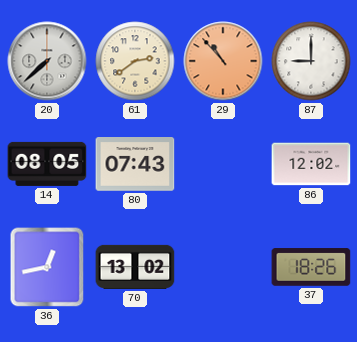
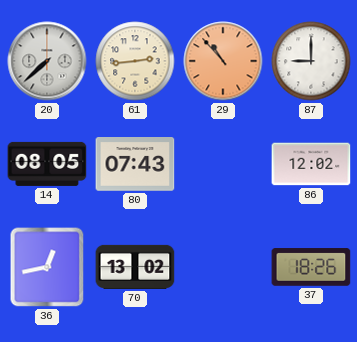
61: 2:39 -> 2:44 (135, 61)
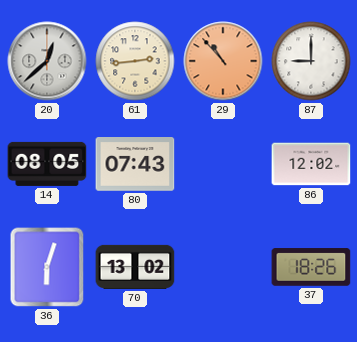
20: 7:38 -> 12:38 (47, 61)
36: 12:43 -> 6:03 (47, 267)
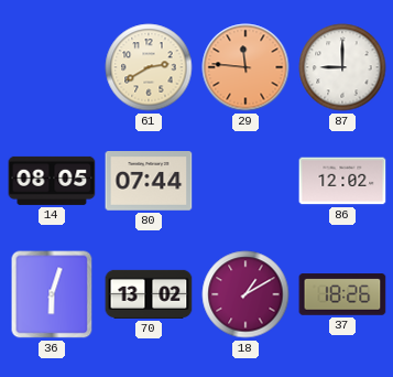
20: 12:38 -> none (47, 61)
61: 2:44 -> 2:40 (149, 67)
29: 10:53 -> 11:46 (245, 67)
80: 07:43 -> 07:44 (149, 181)
18: none -> 1:10 (245, 294)
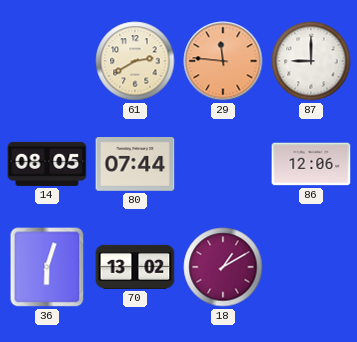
86: 12:02 -> 12:06 (311, 164)
37: 18:26 -> none (342, 294)
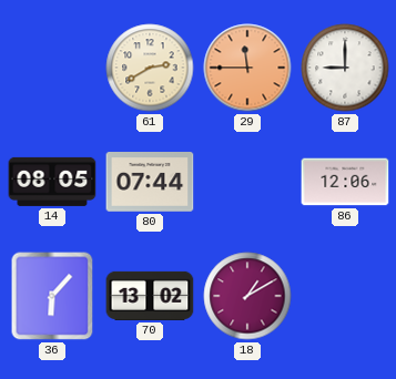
29: 11:46 -> 11:45 (247, 68)
36: 6:03 -> 6:07 (52, 296)
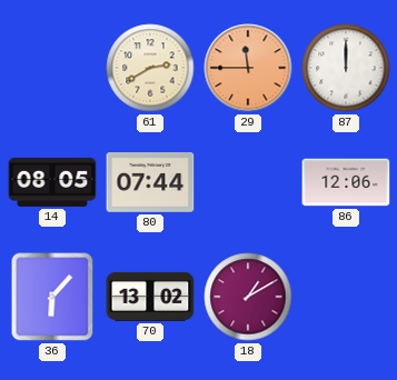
87: 9:00 -> 12:00 (346, 68)
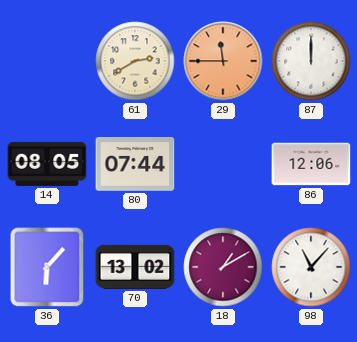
98: none -> 11:07 (311, 267)
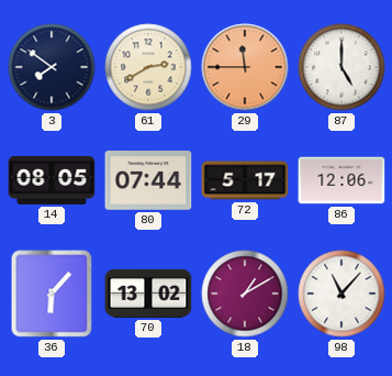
3: none -> 7:51 (52, 67)
87: 12:00 -> 5:00 (341, 67)
72: none -> 5:17 (245, 180)
